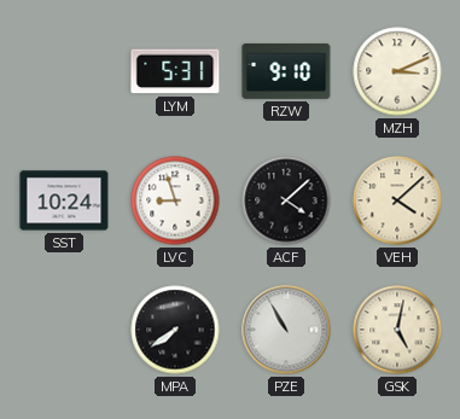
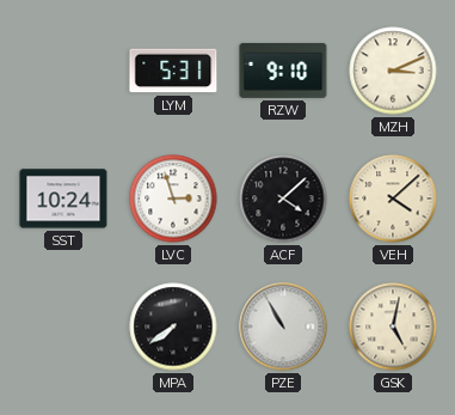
LVC: 8:57 -> 2:57 (173, 199)
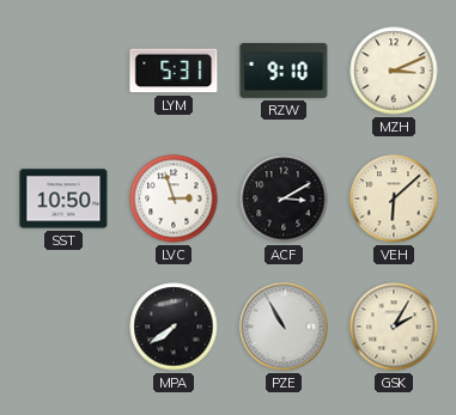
SST: 10:24 -> 10:50 (63, 199)
ACF: 4:08 -> 3:10 (284, 199)
VEH: 4:08 -> 6:08 (394, 199)
GSK: 5:02 -> 2:05 (394, 326)
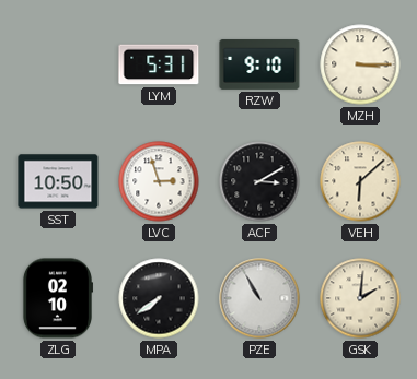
MZH: 3:11 -> 3:15 (360, 64)
ZLG: none -> 02:10 (57, 298)
GSK: 2:05 -> 2:01 (360, 298)
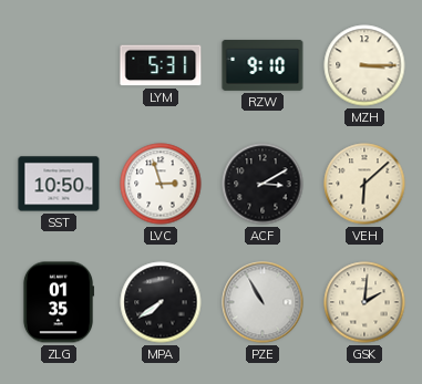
ZLG: 02:10 -> 01:35 (58, 302)
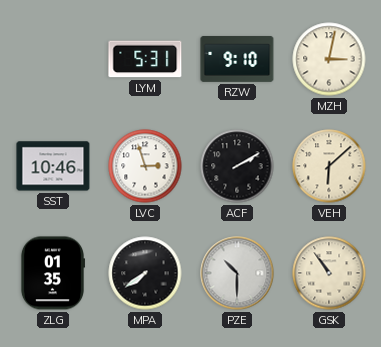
MZH: 3:15 -> 3:02 (329, 59)
SST: 10:50 -> 10:46 (53, 166)
ACF: 3:10 -> 2:10 (237, 166)
PZE: 10:55 -> 10:30 (237, 273)
GSK: 2:01 -> 10:54 (329, 273)
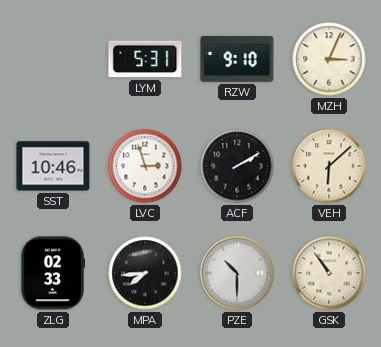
MZH: 3:02 -> 3:04 (329, 59)
ZLG: 01:35 -> 02:33 (52, 273)
MPA: 7:39 -> 7:44 (145, 273)
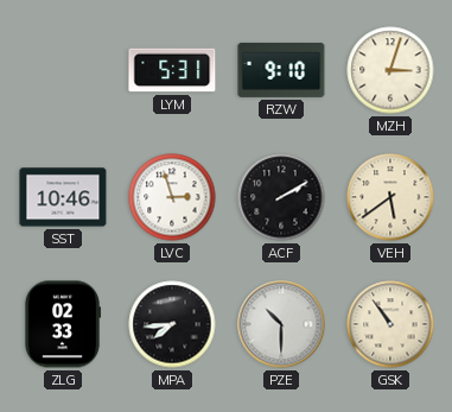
MZH: 3:04 -> 3:03 (390, 70)
VEH: 6:08 -> 5:39 (390, 197)
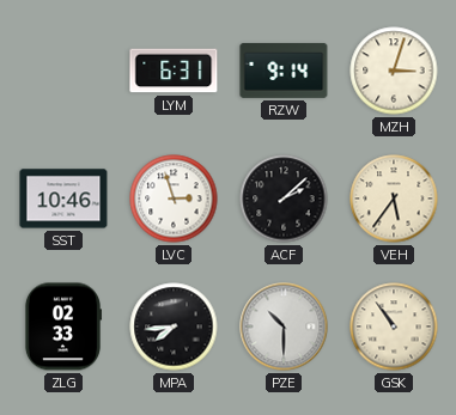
LYM: 5:31 -> 6:31 (174, 71)
RZW: 9:10 -> 9:14 (284, 71)
ACF: 2:10 -> 2:08 (284, 199)
VEH: 5:39 -> 5:36 (394, 199)
